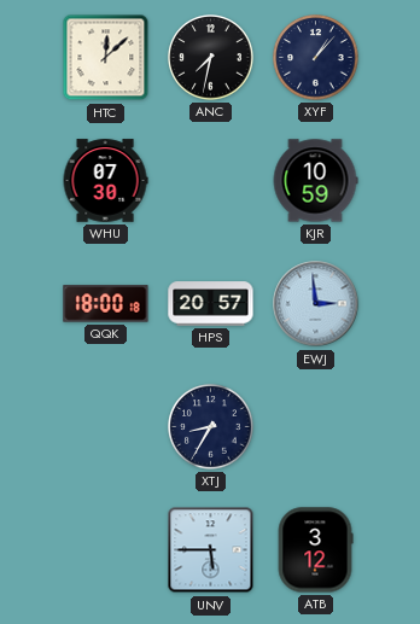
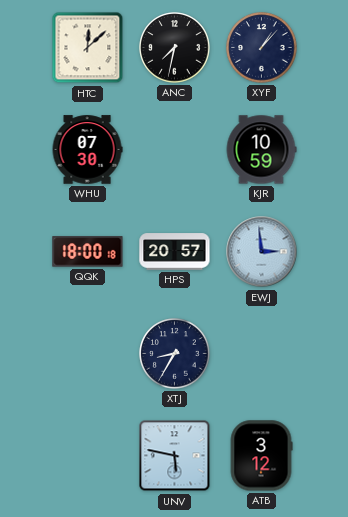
UNV: 5:45 -> 5:47 (175, 456)
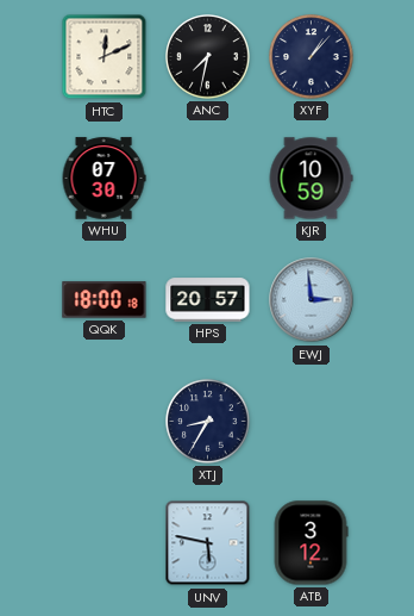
HTC: 12:08 -> 12:11 (105, 57)
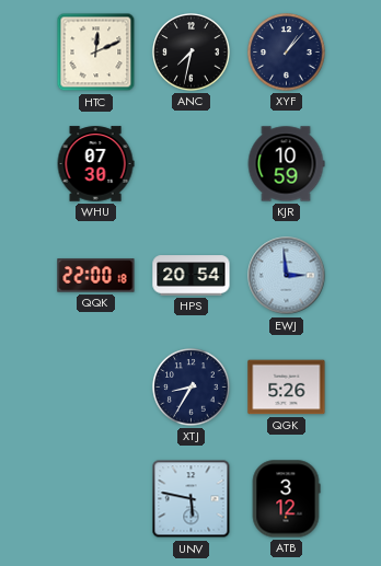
QQK: 18:00 -> 22:00 (96, 276)
HPS: 20:57 -> 20:54 (192, 276)
QGK: none -> 5:26 (287, 388)
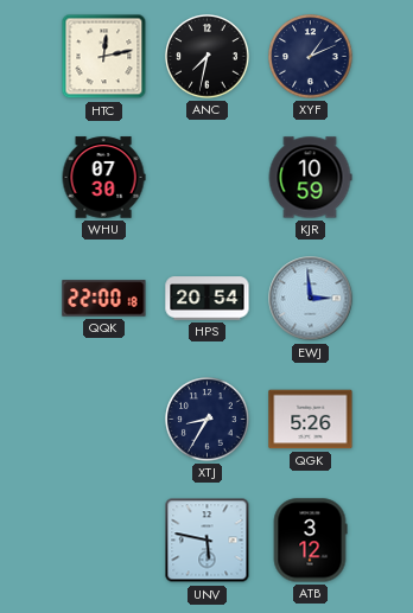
HTC: 12:11 -> 12:13 (104, 57)
XYF: 1:07 -> 1:11 (311, 57)
